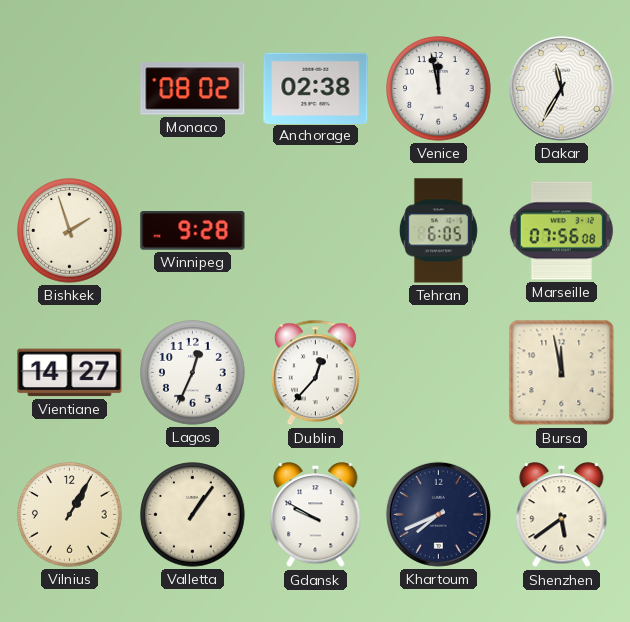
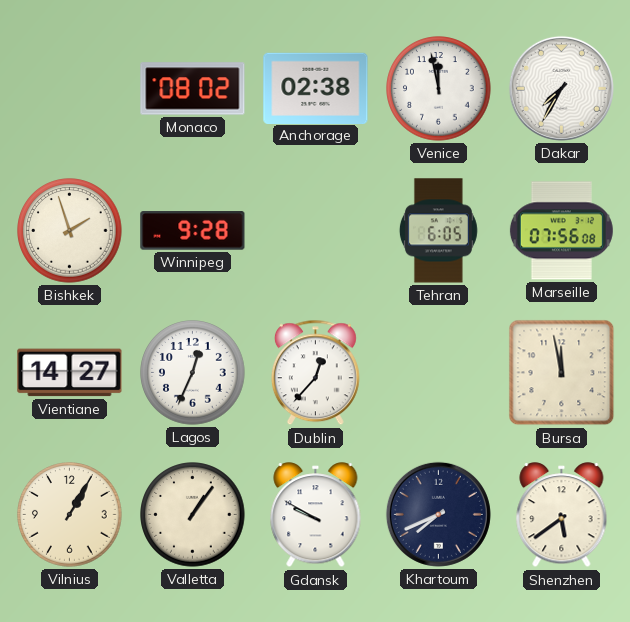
Dakar: 11:35 -> 7:35 (561, 88)
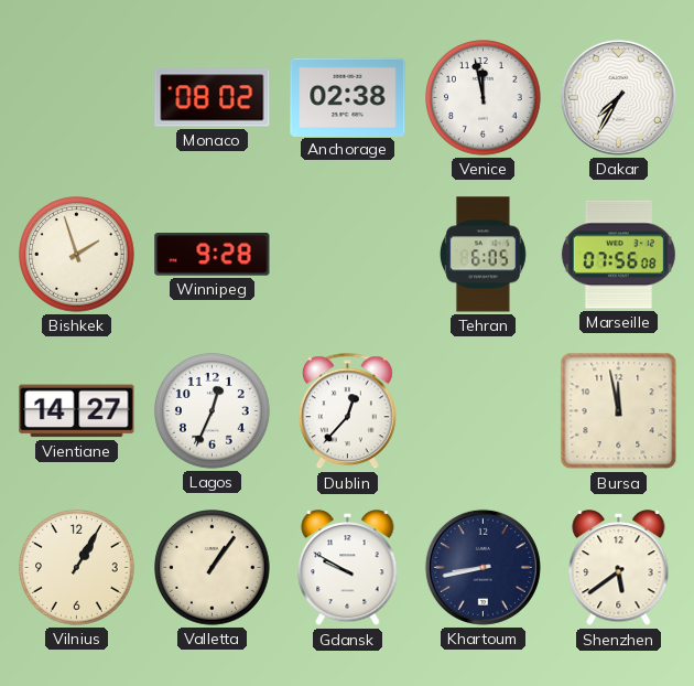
Khartoum: 7:41 -> 8:43 (482, 567)
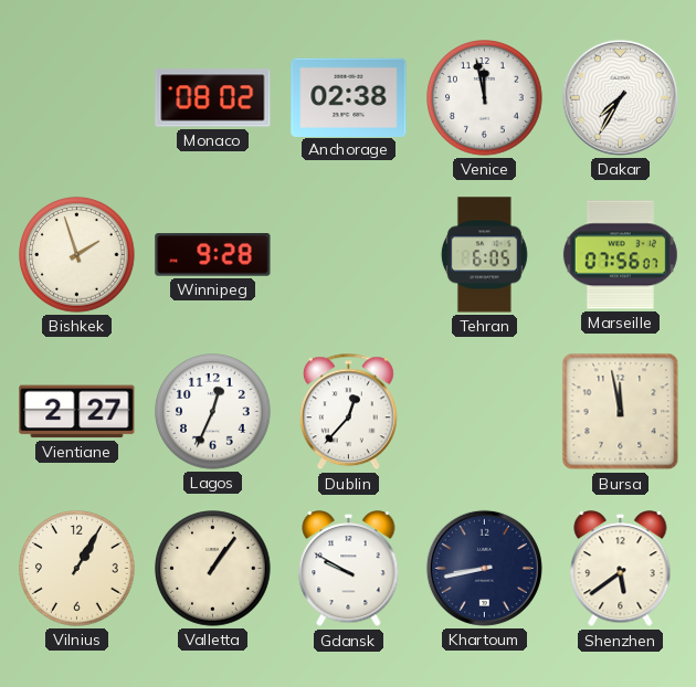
Marseille: 07:56:08 -> 07:56:07 (620, 255)
Vientiane: 14:27 -> 2:27 (77, 412)
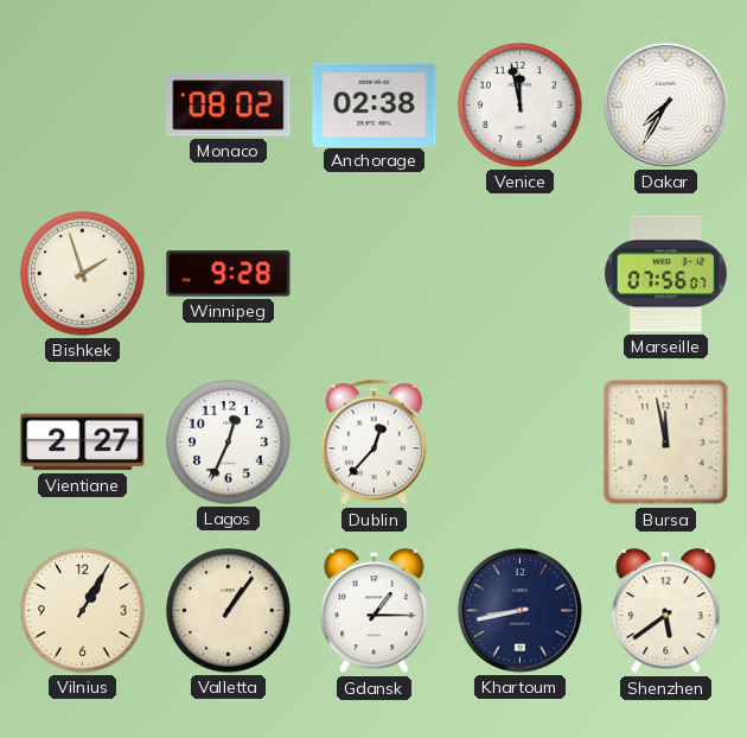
Tehran: 6:05 -> none (484, 255)
Gdansk: 9:50 -> 1:15 (375, 611)
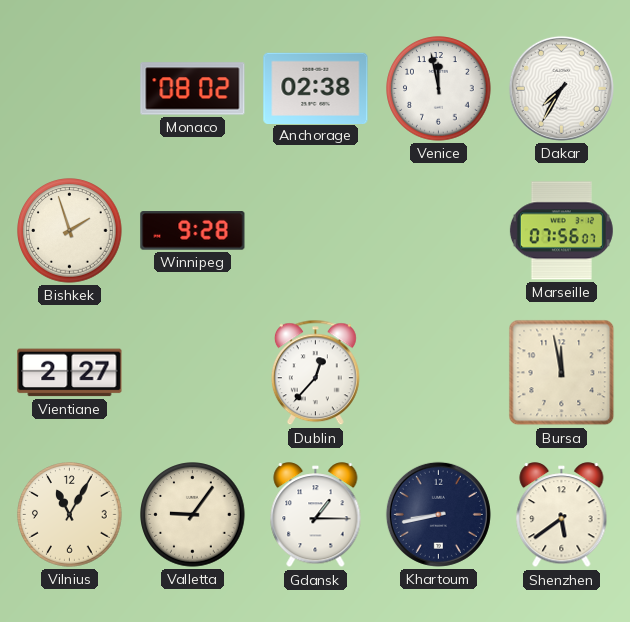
Lagos: 12:34 -> none (229, 443)
Vilnius: 1:05 -> 11:05 (70, 515)
Valletta: 1:06 -> 9:06 (193, 515)
